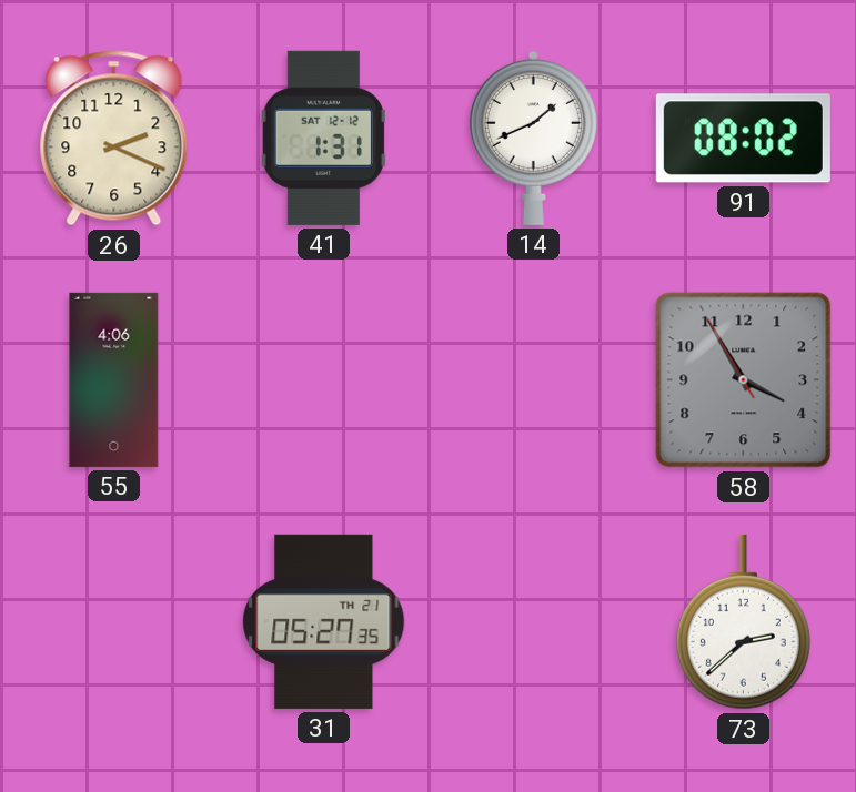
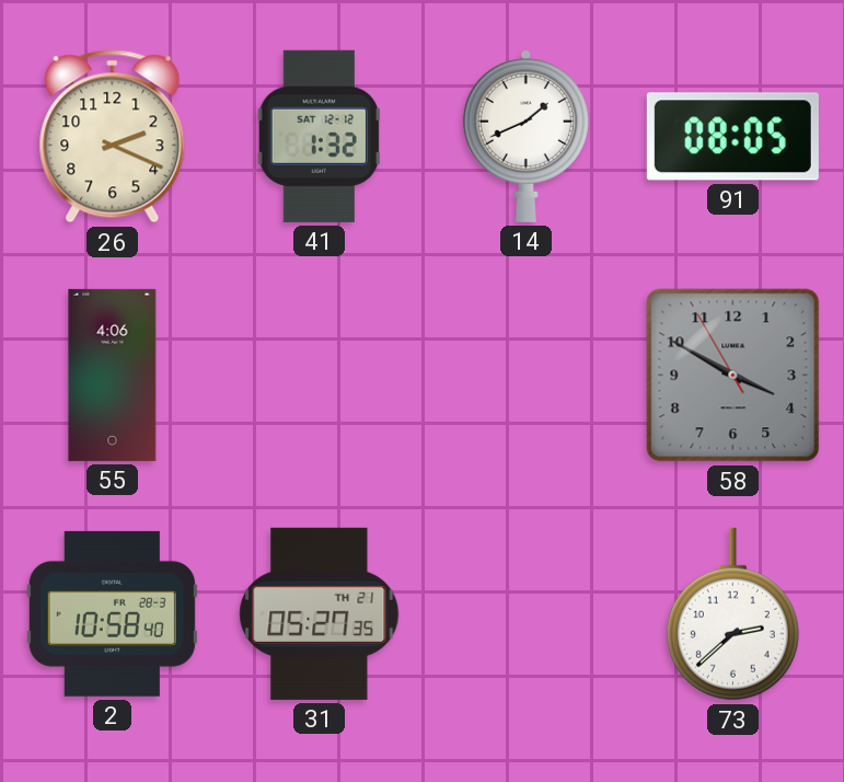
41: 1:31 -> 1:32 (319, 136)
91: 08:02 -> 08:05 (732, 137)
58: 3:54 -> 3:49 (733, 376)
2: none -> 10:58 (112, 613)
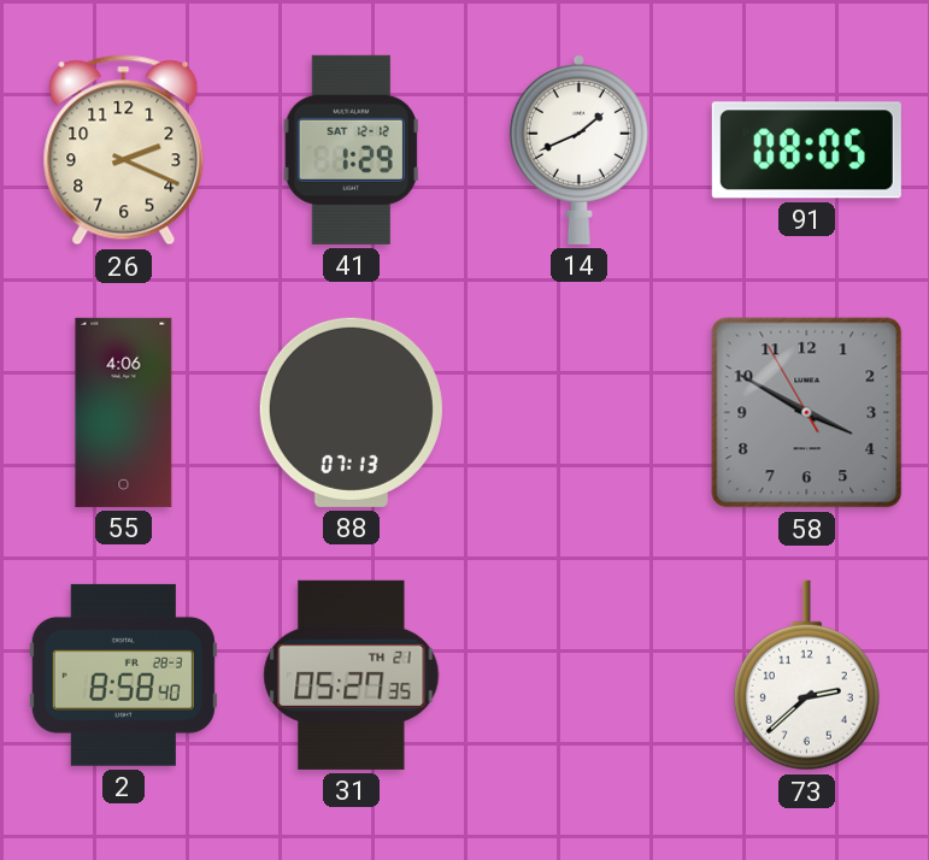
41: 1:32 -> 1:29 (351, 149)
88: none -> 07:13 (351, 412)
2: 10:58 -> 8:58 (123, 675)
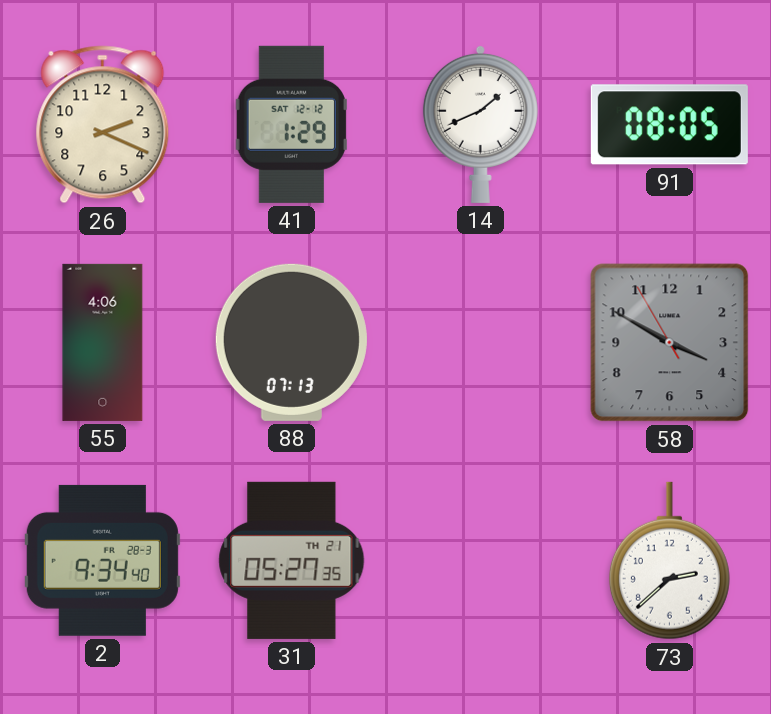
2: 8:58 -> 9:34 (102, 560)
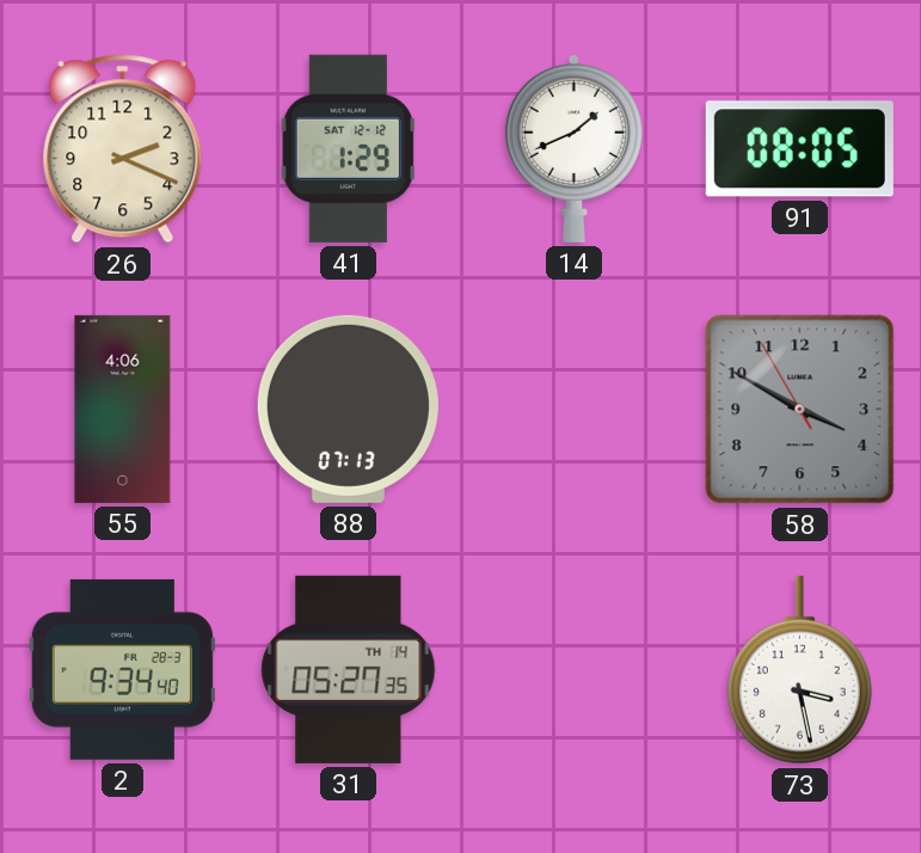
31 date: TH 21 -> TH 14 (349, 669)
73: 2:38 -> 3:28 (799, 670)
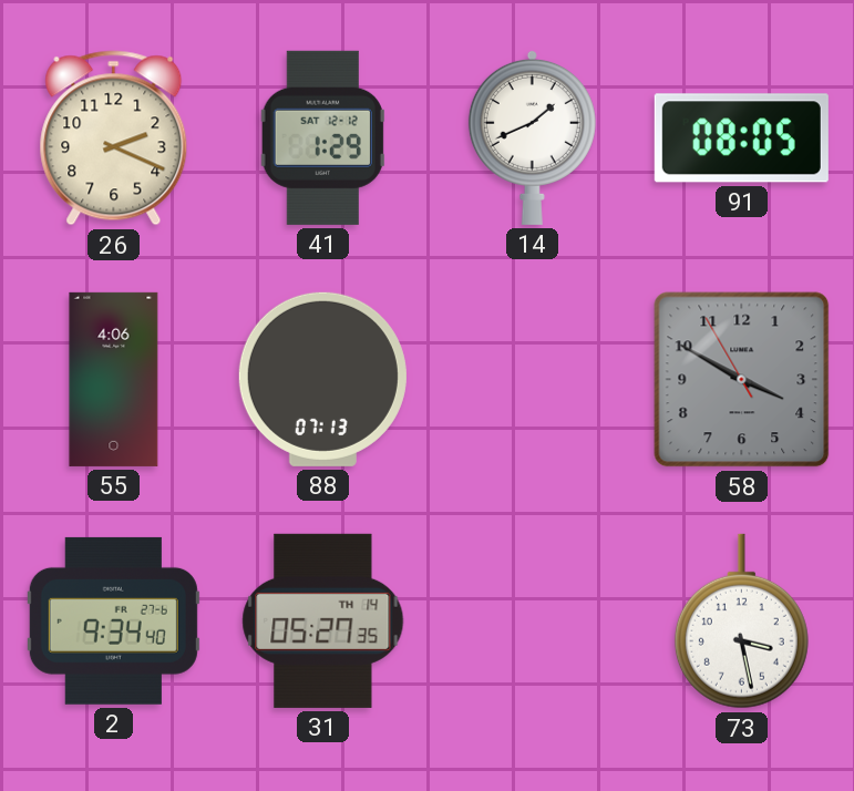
2 date: FR 28-3 -> FR 27-6 (113, 620)
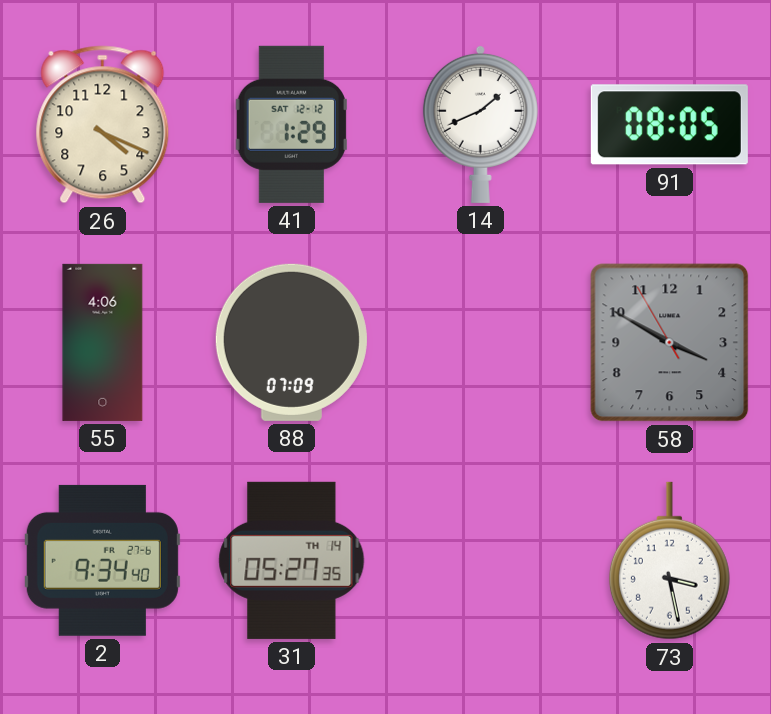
26: 2:19 -> 4:19 (103, 125)
88: 07:13 -> 07:09 (291, 342)
